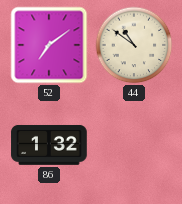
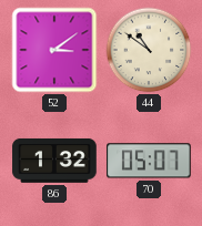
52: 7:09 -> 3:09 (54, 50)
70: none -> 05:07 (150, 161)
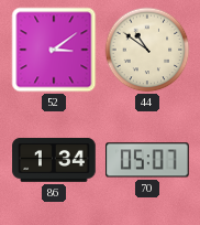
86: 1:32 -> 1:34 (54, 160)
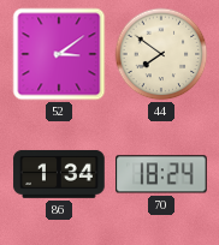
44: 10:51 -> 7:51 (161, 54)
70: 05:07 -> 18:24 (162, 174)
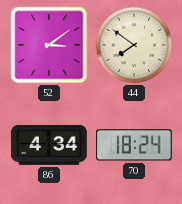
86: 1:34 -> 4:34 (49, 145)
